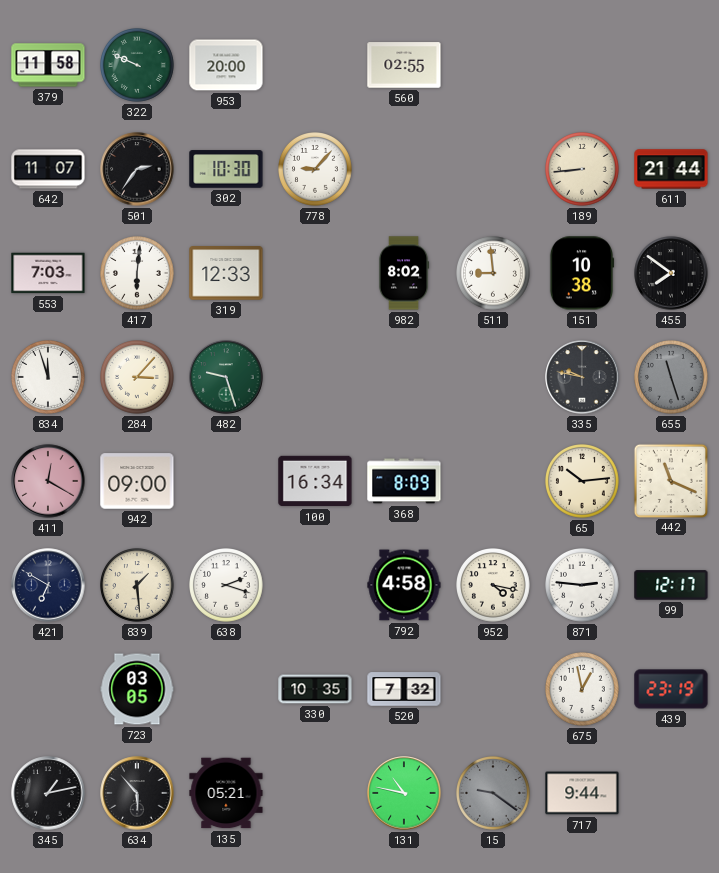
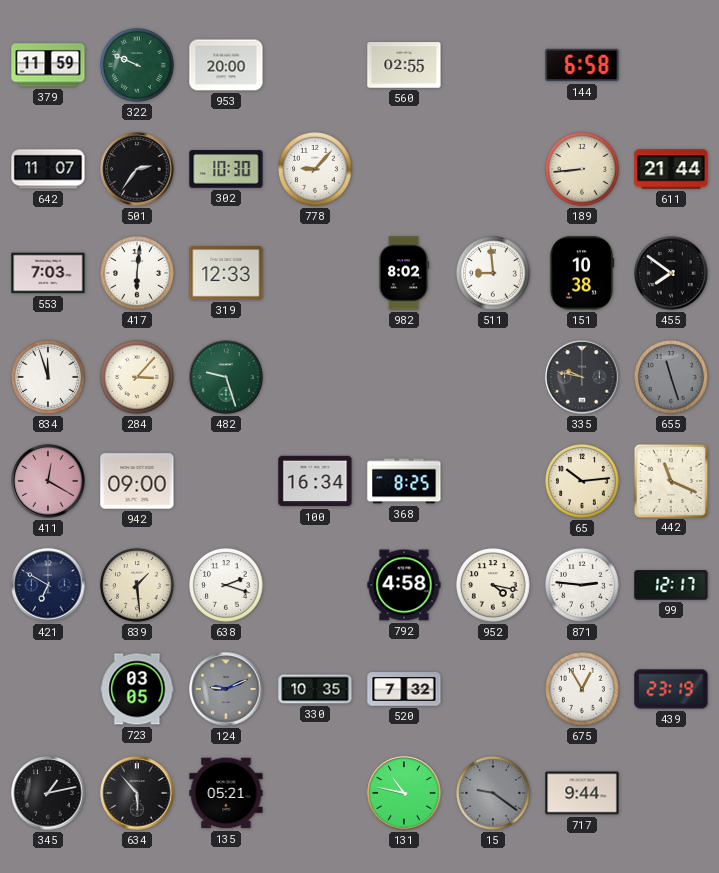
379: 11:58 -> 11:59 (48, 65)
144: none -> 6:58 (582, 65)
368: 8:09 -> 8:25 (404, 481)
124: none -> 9:11 (226, 689)
675: 12:58 -> 12:55 (583, 690)
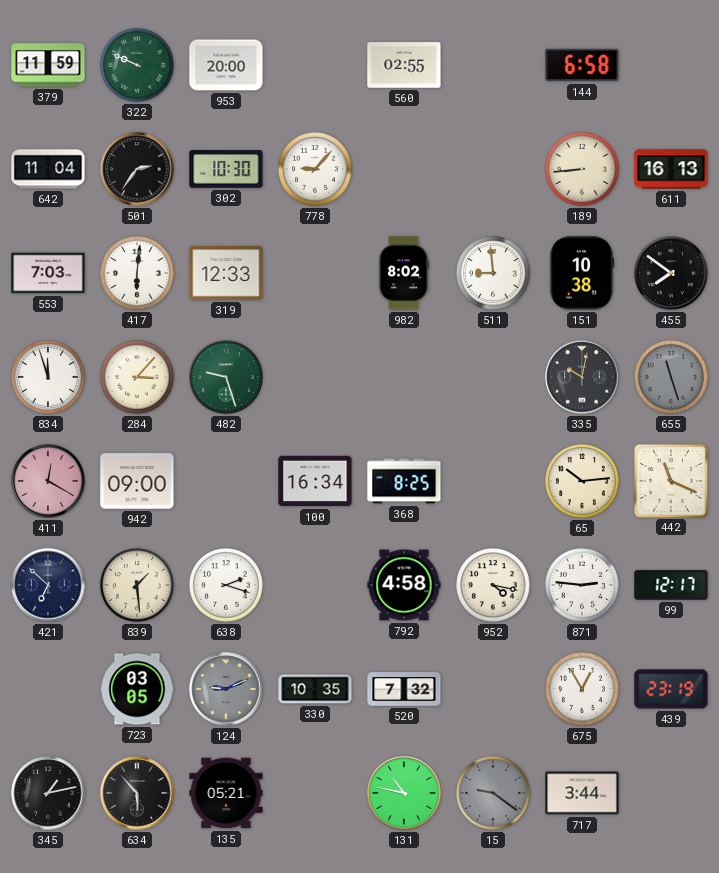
642: 11:07 -> 11:04 (48, 169)
611: 21:44 -> 16:13 (671, 169)
335: 9:47 -> 10:02 (582, 377)
421: 6:50 -> 6:52 (48, 585)
717: 9:44 -> 3:44 (582, 793)
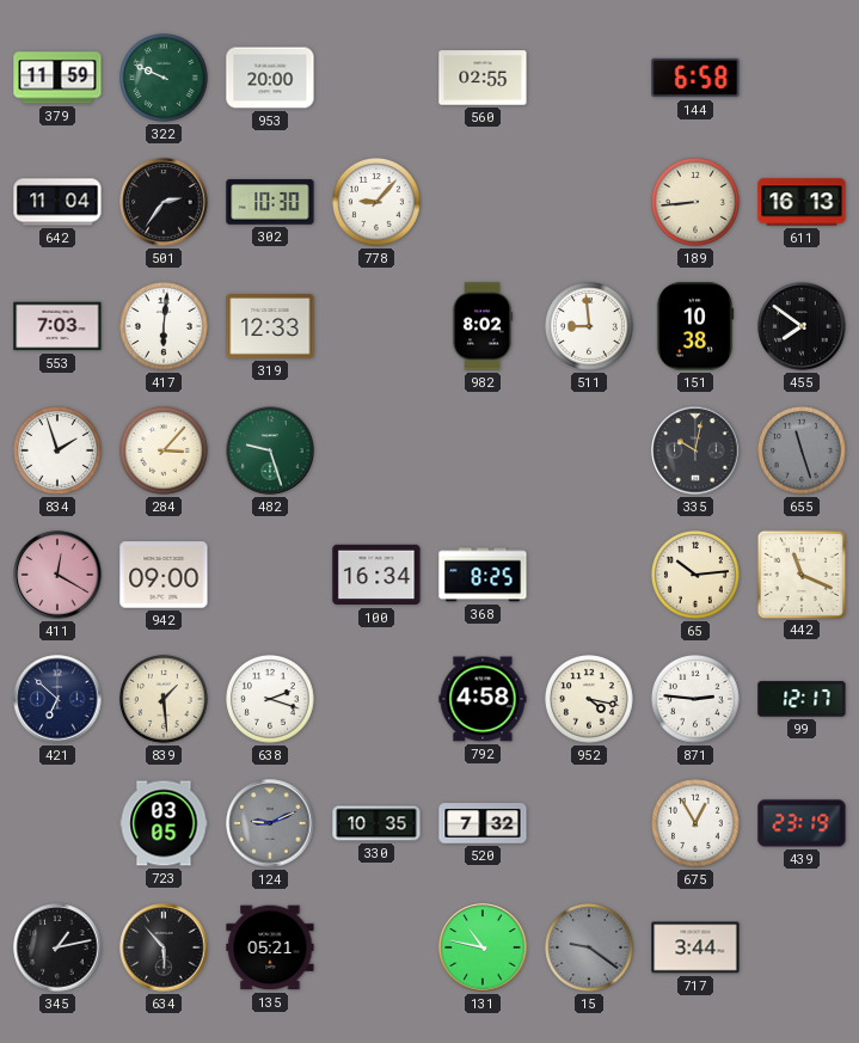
834: 11:57 -> 1:57 (59, 452)
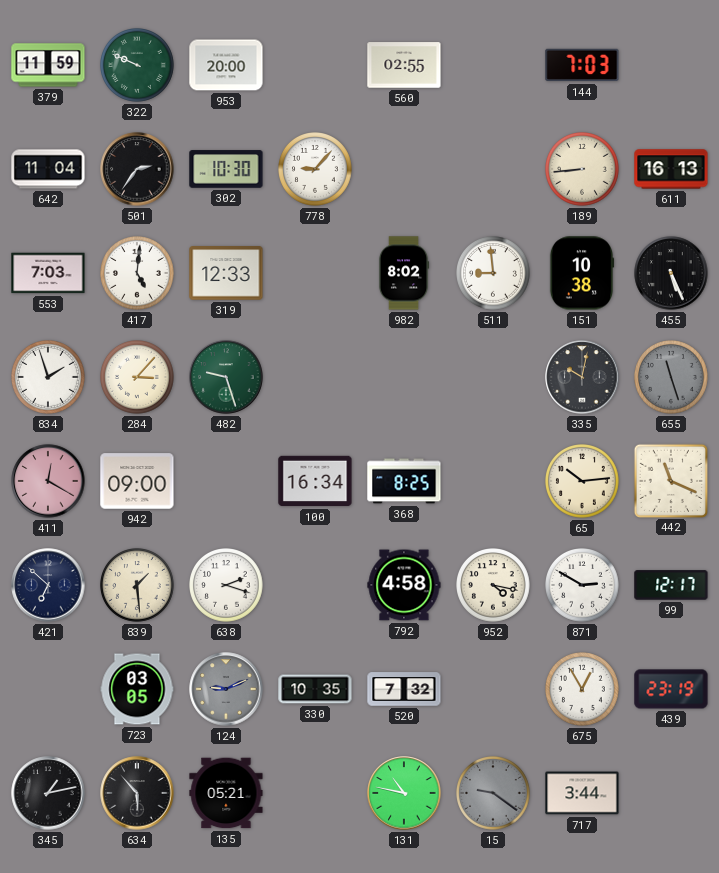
144: 6:58 -> 7:03 (582, 65)
417: 6:01 -> 5:01 (138, 274)
455: 7:51 -> 5:26 (671, 273)
871: 2:46 -> 2:50 (583, 586)
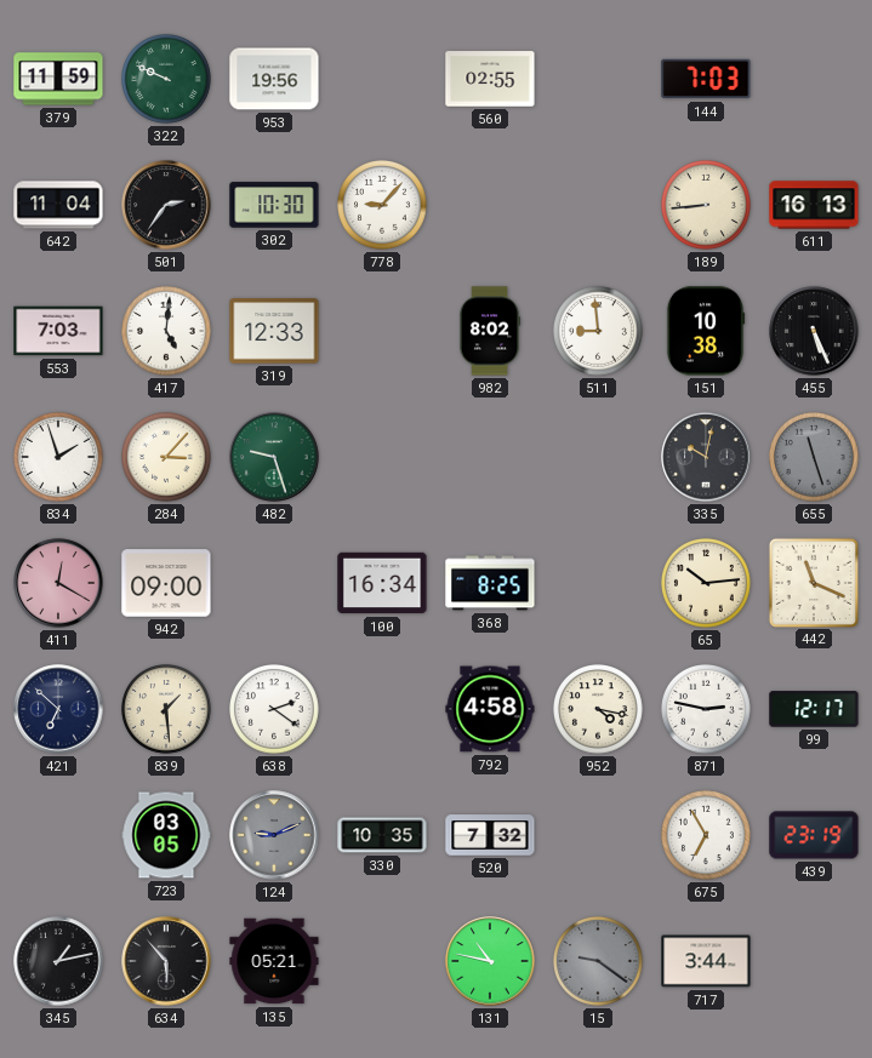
953: 20:00 -> 19:56 (274, 79)
638: 2:18 -> 2:21 (275, 710)
871: 2:50 -> 2:47 (707, 710)
675: 12:55 -> 6:55 (707, 836)
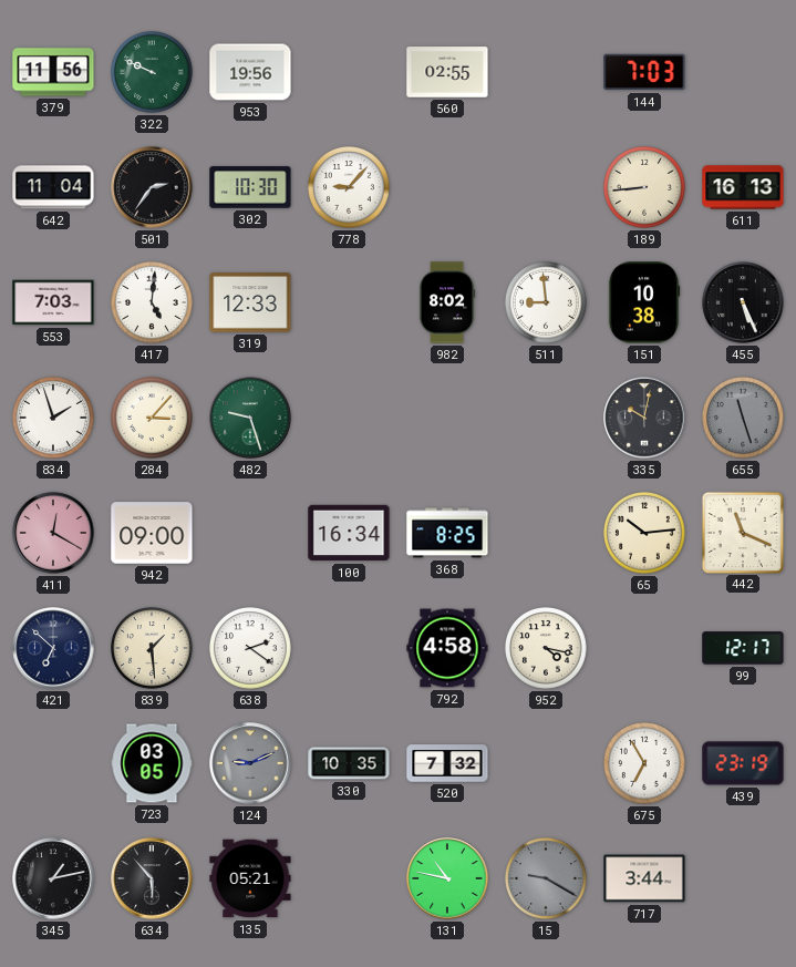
379: 11:59 -> 11:56 (53, 72)
871: 2:47 -> none (707, 710)
15: 9:21 -> 9:20 (547, 879)
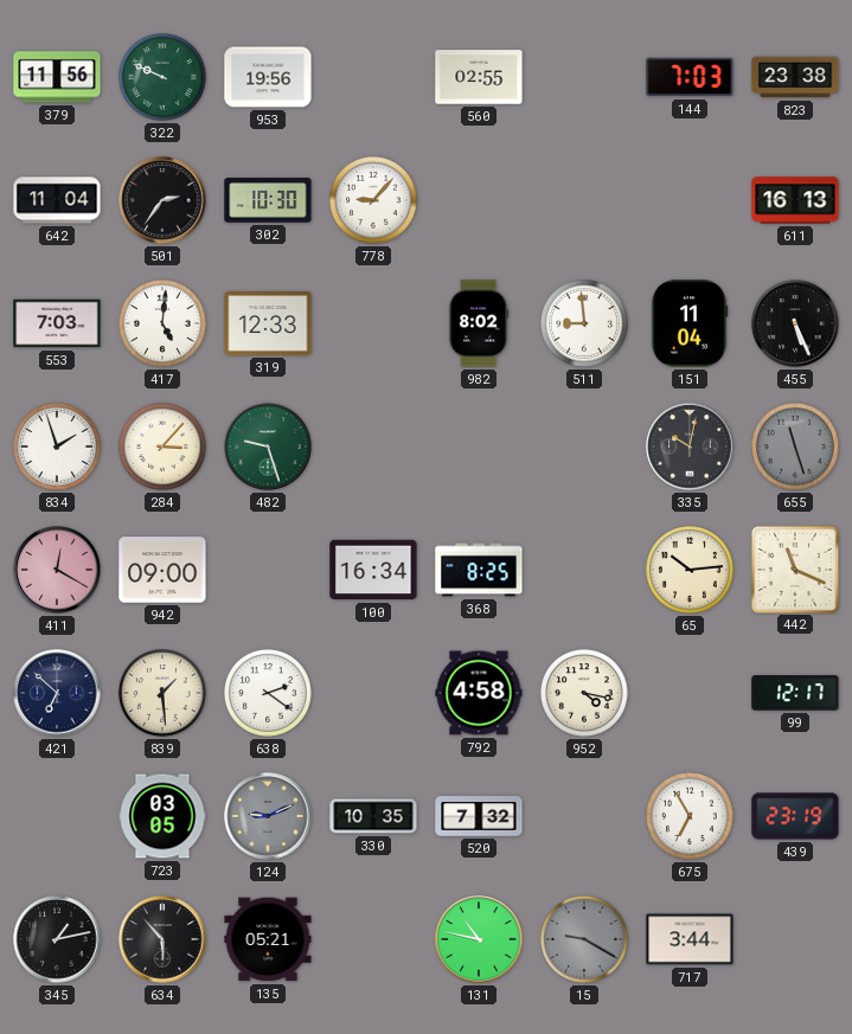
823: none -> 23:38 (795, 77)
189: 8:44 -> none (645, 188)
151: 10:38 -> 11:04 (690, 323)
